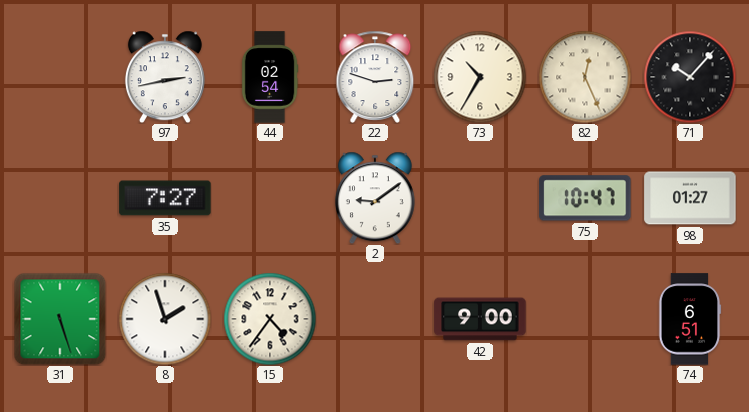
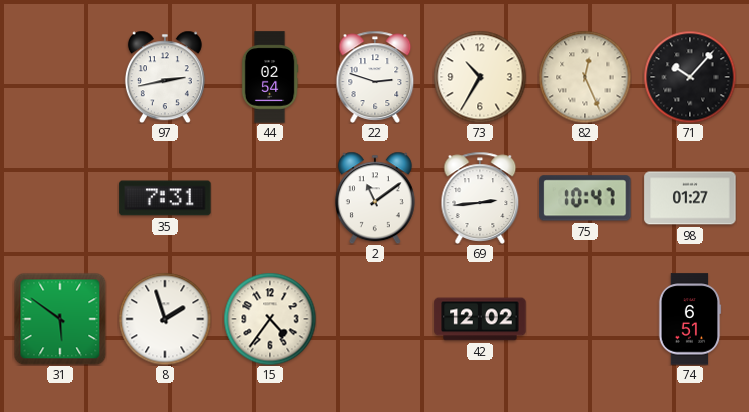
35: 7:27 -> 7:31 (165, 198)
2: 9:09 -> 11:09 (375, 198)
69: none -> 2:44 (480, 198)
31: 5:27 -> 5:51 (60, 319)
42: 9:00 -> 12:02 (480, 319)
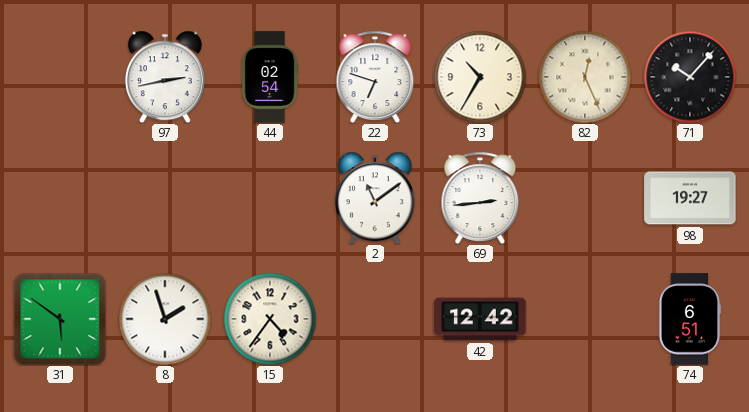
22: 2:48 -> 6:48 (375, 77)
35: 7:31 -> none (165, 198)
75: 10:47 -> none (585, 198)
98: 01:27 -> 19:27 (690, 198)
42: 12:02 -> 12:42 (480, 319)
